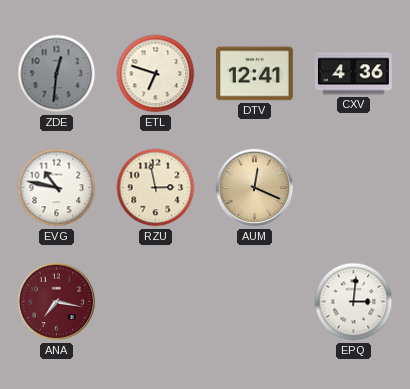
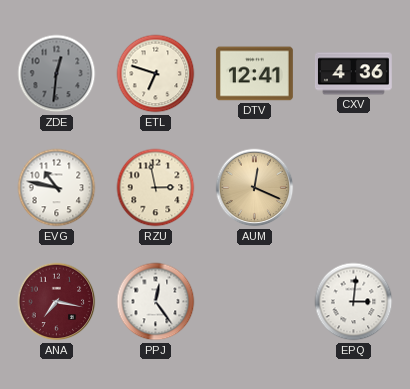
PPJ: none -> 12:24 (156, 302)
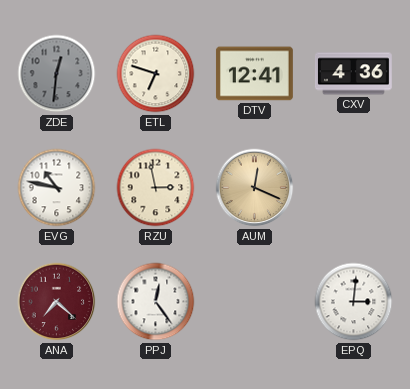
ANA: 7:17 -> 7:22 (57, 302)
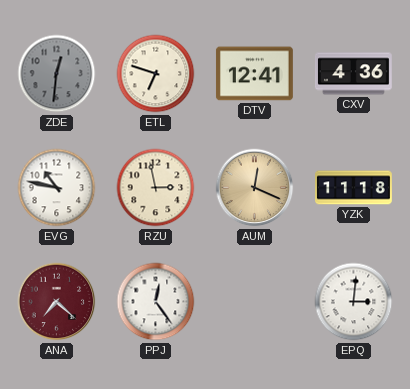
YZK: none -> 11:18 (354, 188)
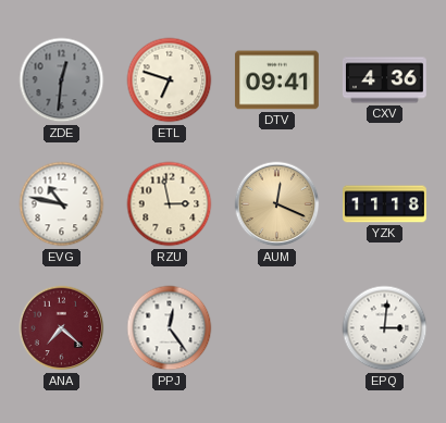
DTV: 12:41 -> 09:41 (276, 80)
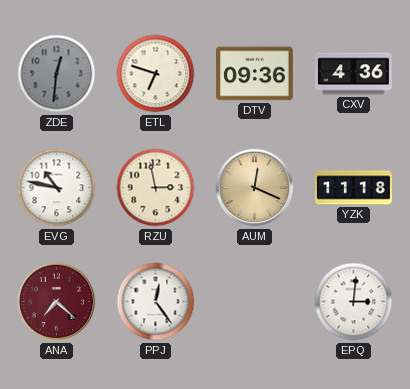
DTV: 09:41 -> 09:36 (254, 74)
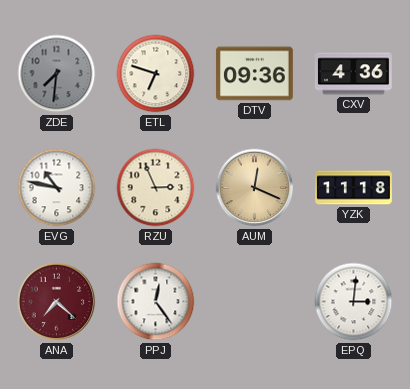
ZDE: 12:31 -> 7:31 (57, 74)
RZU: 2:58 -> 2:56 (156, 188)
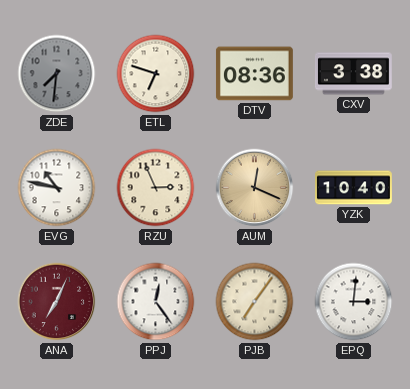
DTV: 09:36 -> 08:36 (254, 74)
CXV: 4:36 -> 3:38 (353, 74)
YZK: 11:18 -> 10:40 (354, 188)
ANA: 7:22 -> 7:04 (57, 302)
PJB: none -> 7:06 (255, 302)
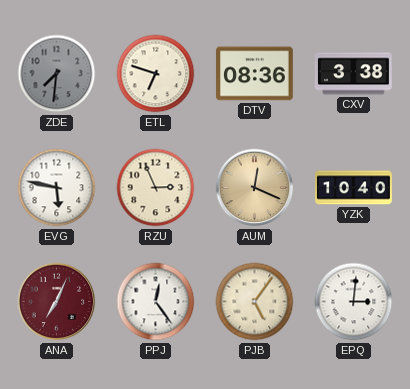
EVG: 10:47 -> 5:47 (57, 188)
PJB: 7:06 -> 5:06 (255, 302)
